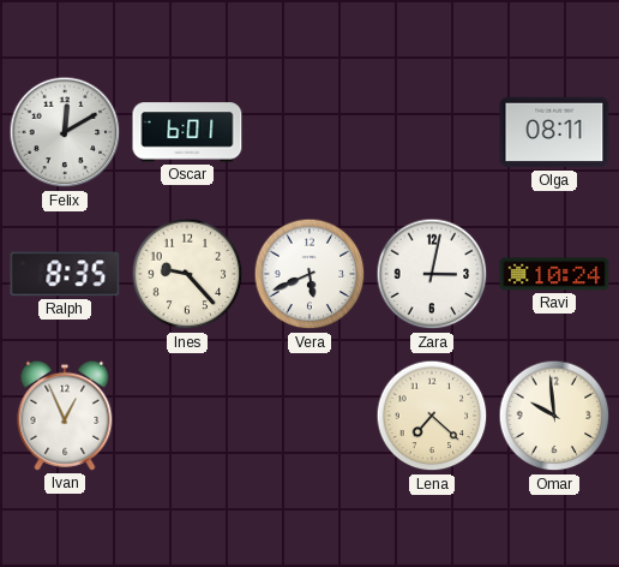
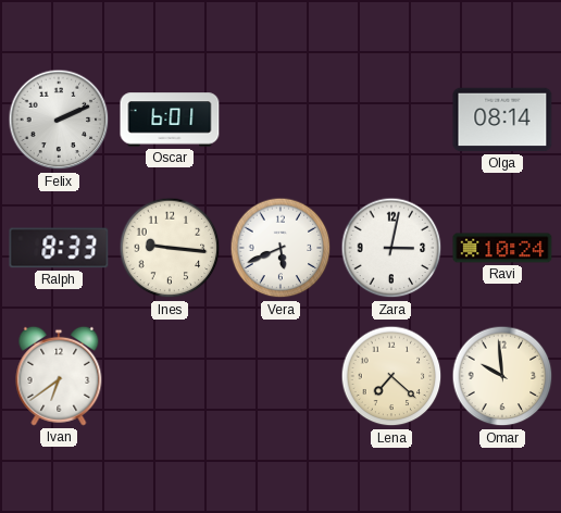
Felix: 12:10 -> 2:11 (59, 120)
Olga: 08:11 -> 08:14 (502, 120)
Ralph: 8:35 -> 8:33 (59, 248)
Ines: 9:23 -> 9:16 (170, 248)
Ivan: 12:56 -> 6:39 (59, 376)
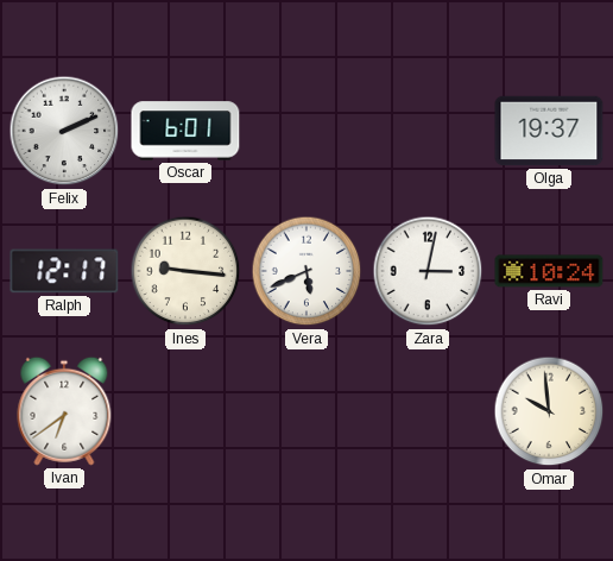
Olga: 08:14 -> 19:37 (549, 131)
Ralph: 8:33 -> 12:17 (64, 271)
Lena: 7:22 -> none (391, 376)
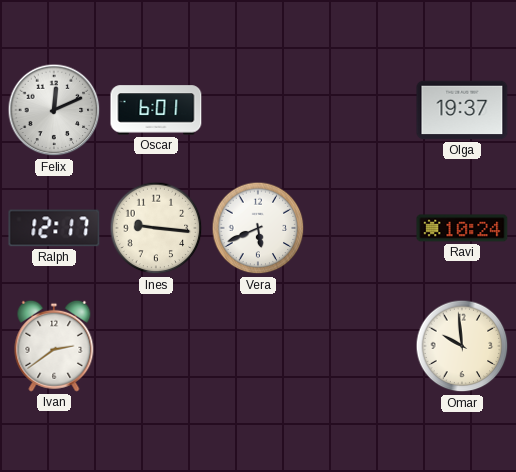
Felix: 2:11 -> 12:11 (54, 110)
Zara: 3:02 -> none (428, 271)
Ivan: 6:39 -> 2:39 (54, 346)
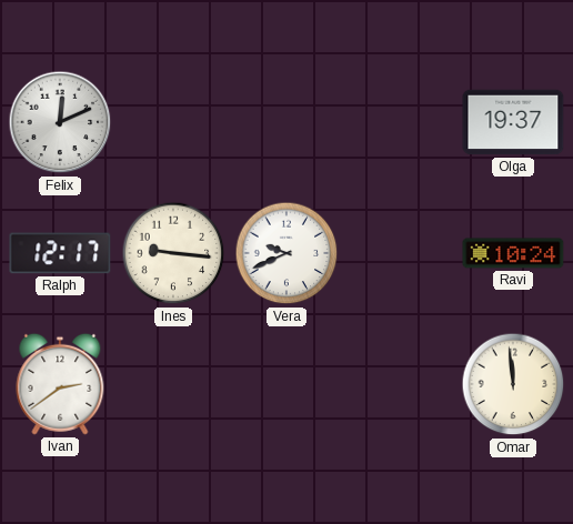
Oscar: 6:01 -> none (156, 110)
Vera: 5:41 -> 9:41 (286, 253)
Omar: 9:59 -> 11:59 (513, 384)
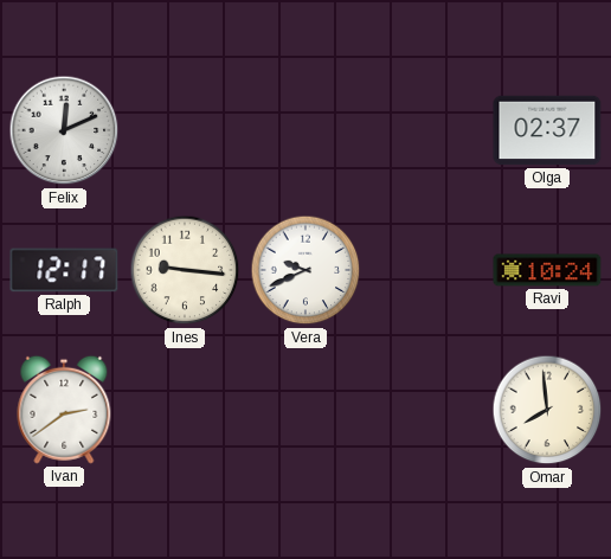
Olga: 19:37 -> 02:37 (547, 130)
Omar: 11:59 -> 7:59 (547, 410)
